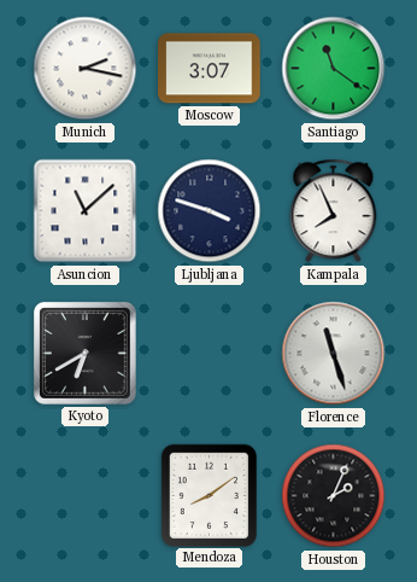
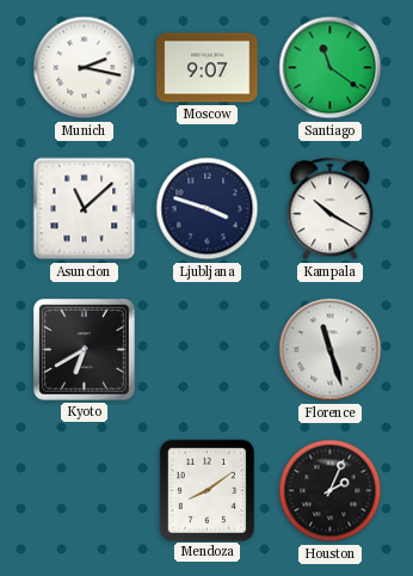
Moscow: 3:07 -> 9:07 (208, 68)
Kampala: 7:56 -> 10:20 (331, 209)
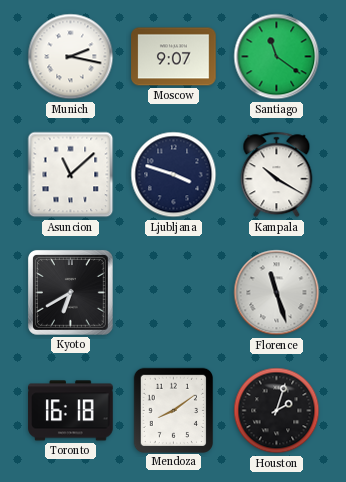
Toronto: none -> 16:18 (71, 411)
Houston: 2:04 -> 2:03 (277, 411)
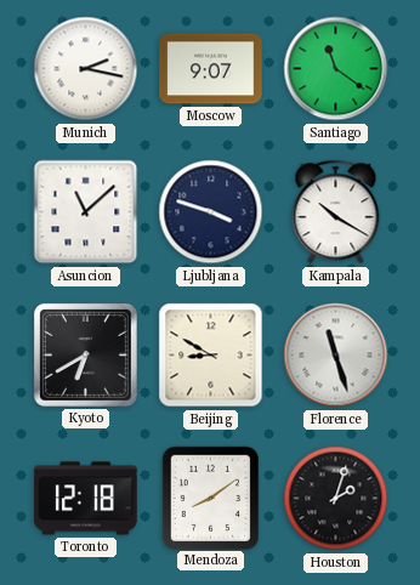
Beijing: none -> 8:50 (211, 356)
Toronto: 16:18 -> 12:18 (86, 499)
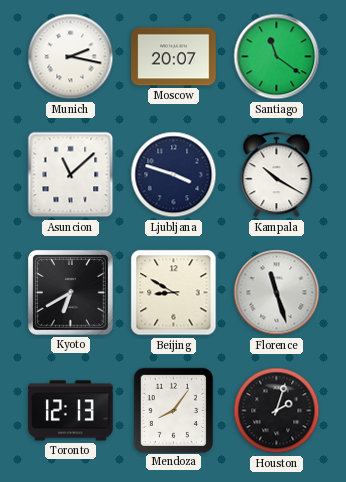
Moscow: 9:07 -> 20:07 (174, 57)
Toronto: 12:18 -> 12:13 (71, 411)
Mendoza: 8:09 -> 8:06 (173, 410)
